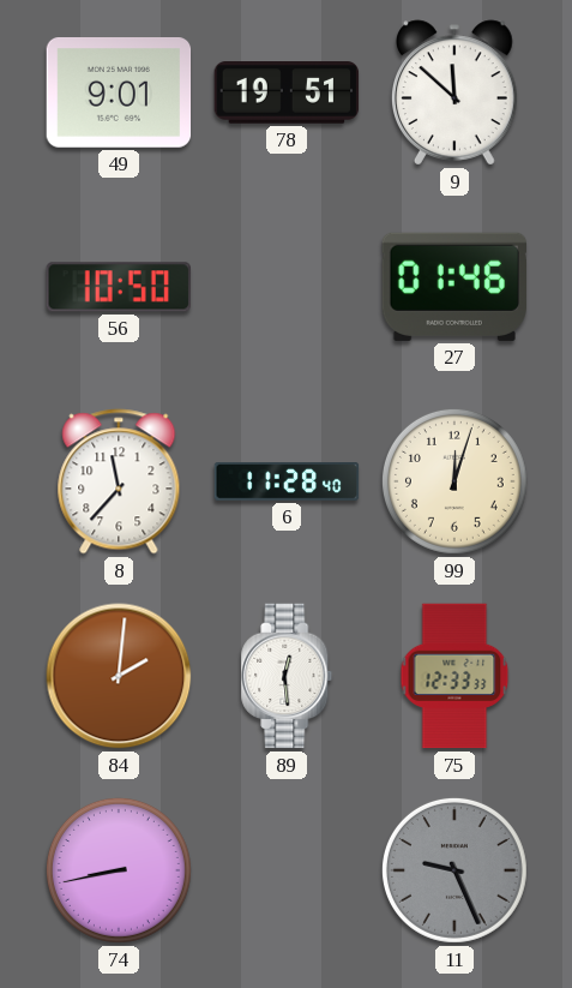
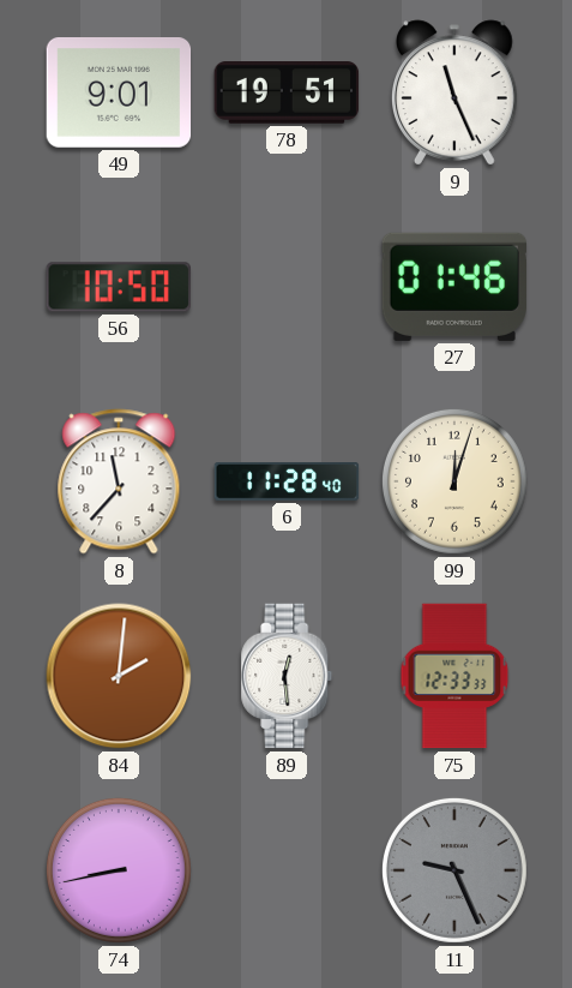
9: 11:52 -> 11:26 (454, 92)
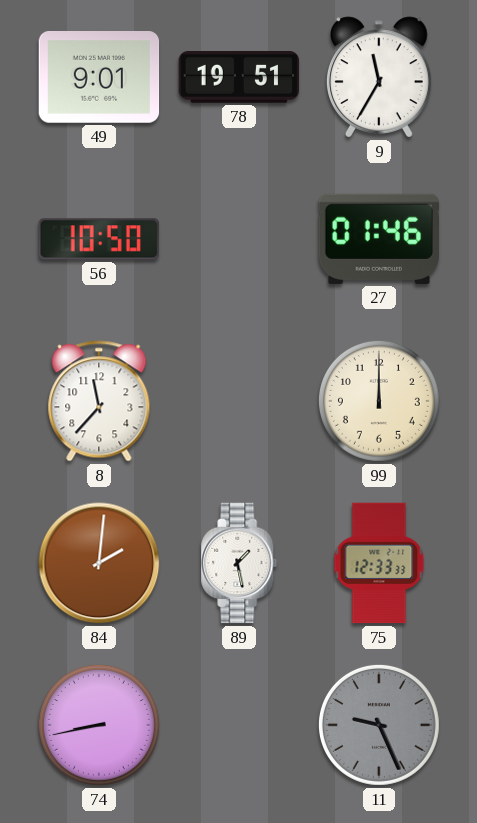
9: 11:26 -> 11:35 (379, 77)
6: 11:28 -> none (287, 483)
99: 12:03 -> 12:00 (379, 401)
89: 12:29 -> 1:28 (239, 563)
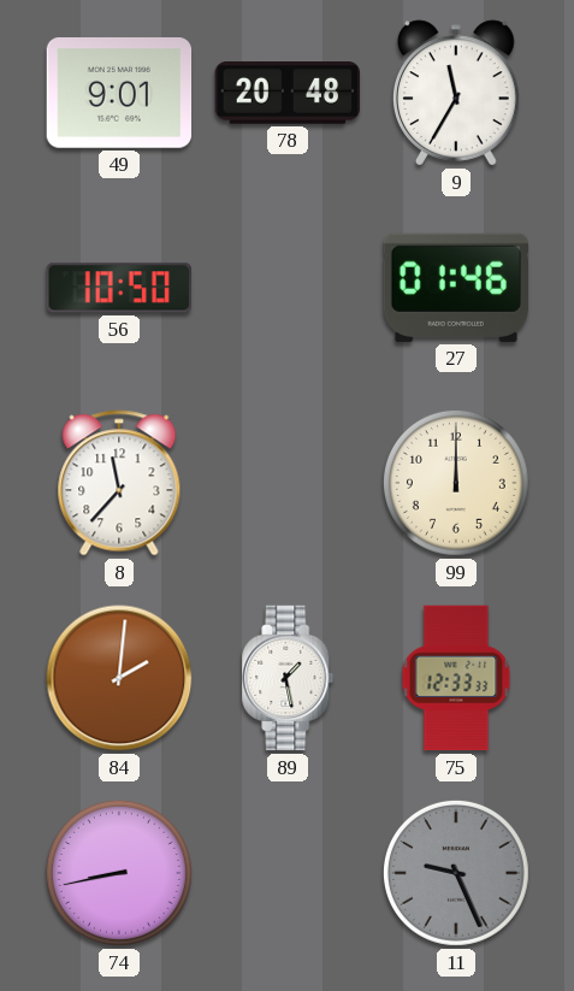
78: 19:51 -> 20:48 (288, 93)
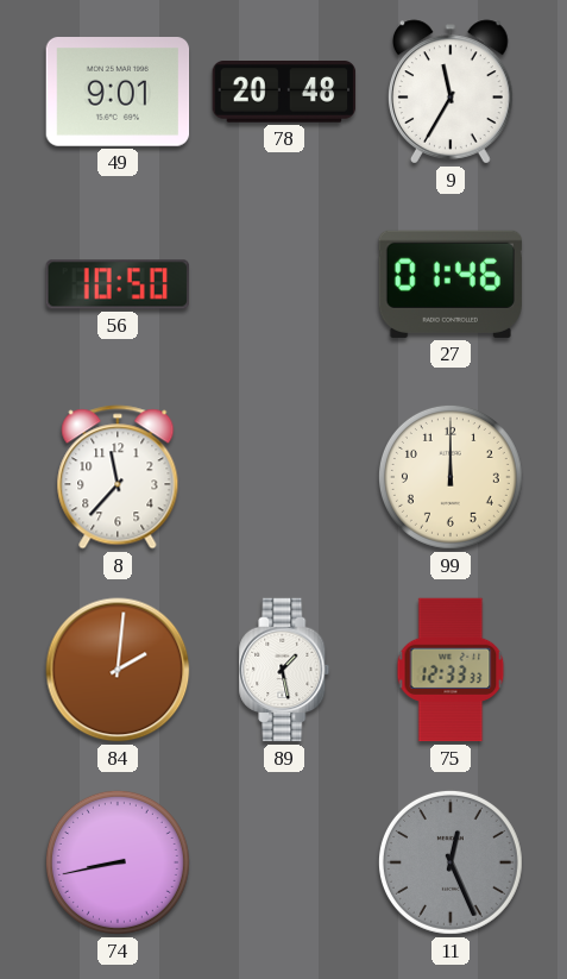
11: 9:26 -> 12:26 (451, 862)
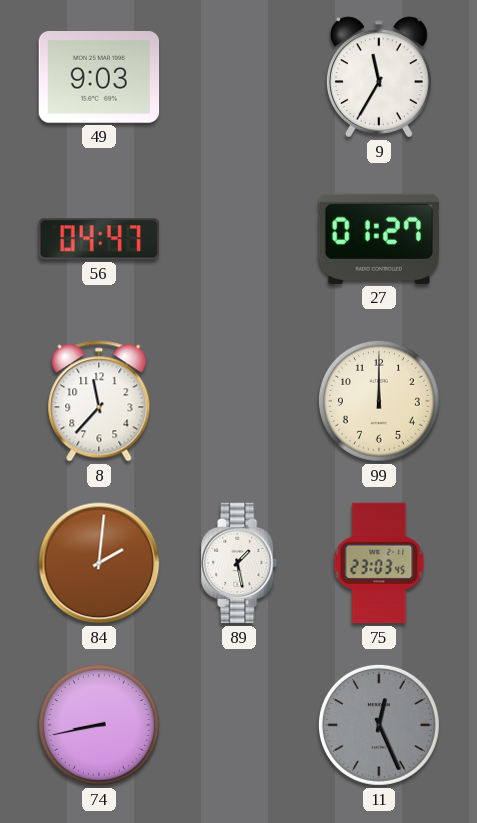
49: 9:01 -> 9:03 (99, 78)
78: 20:48 -> none (284, 92)
56: 10:50 -> 04:47 (98, 239)
27: 01:46 -> 01:27 (378, 239)
75: 12:33 -> 23:03 (379, 563)
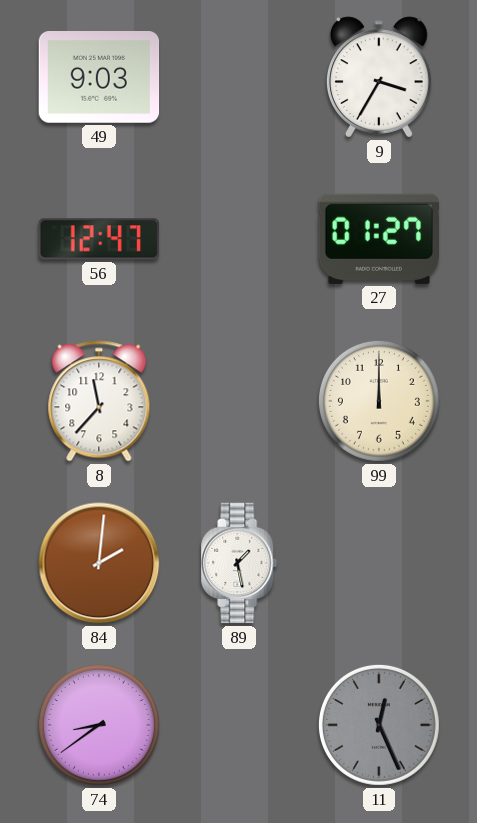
9: 11:35 -> 3:35 (379, 77)
56: 04:47 -> 12:47 (98, 239)
75: 23:03 -> none (379, 563)
74: 8:43 -> 8:39 (99, 725)
